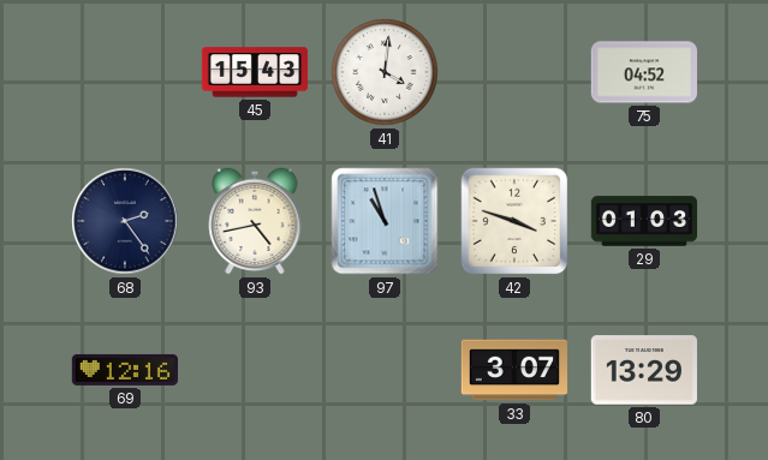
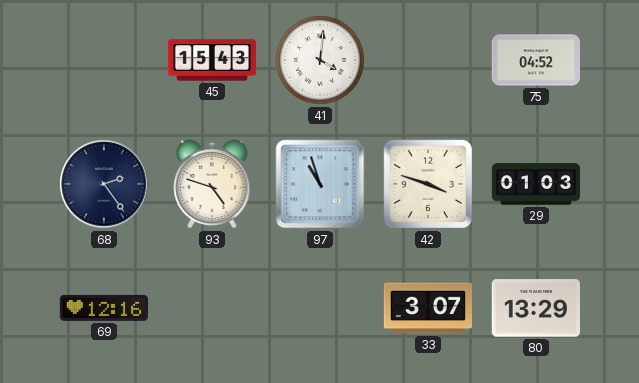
93: 4:43 -> 4:48 (212, 184)
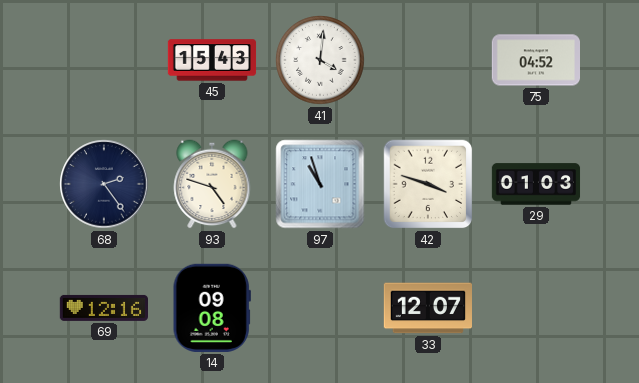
14: none -> 09:08 (212, 308)
33: 3:07 -> 12:07 (427, 308)
80: 13:29 -> none (535, 308)
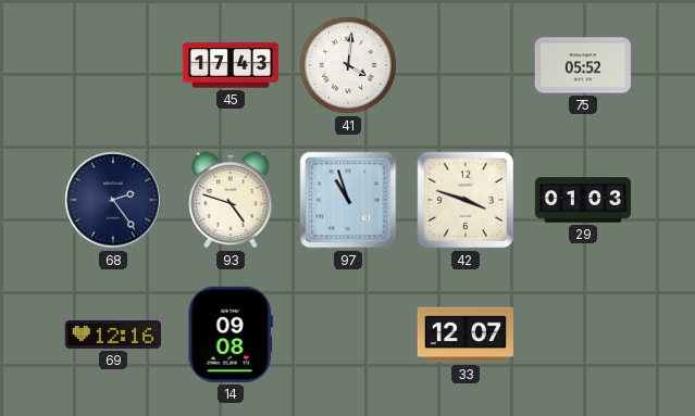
45: 15:43 -> 17:43 (231, 65)
75: 04:52 -> 05:52 (582, 65)
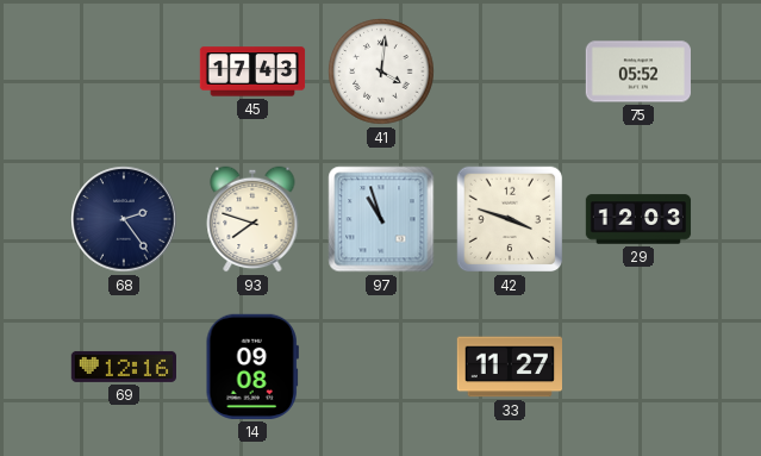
93: 4:48 -> 7:48 (252, 219)
29: 01:03 -> 12:03 (638, 219)
33: 12:07 -> 11:27 (509, 367)
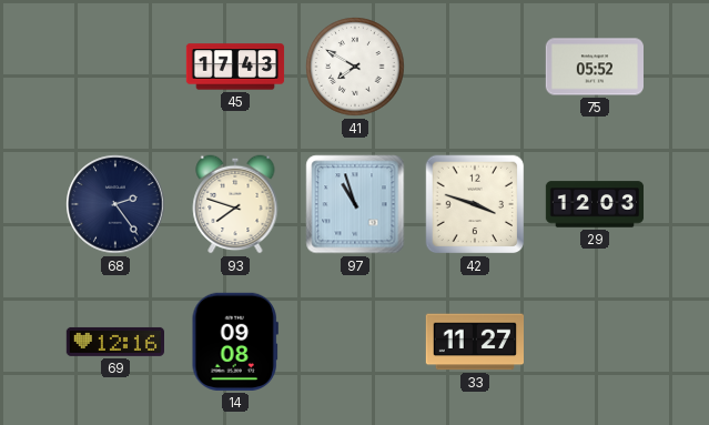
41: 4:01 -> 7:50 (355, 67)
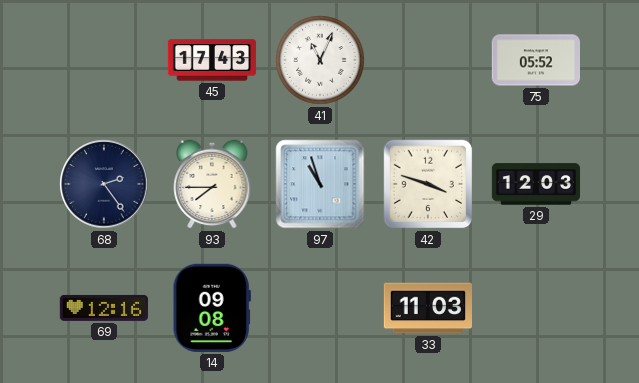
41: 7:50 -> 11:04 (320, 60)
93: 7:48 -> 7:45 (212, 184)
33: 11:27 -> 11:03 (427, 308)
